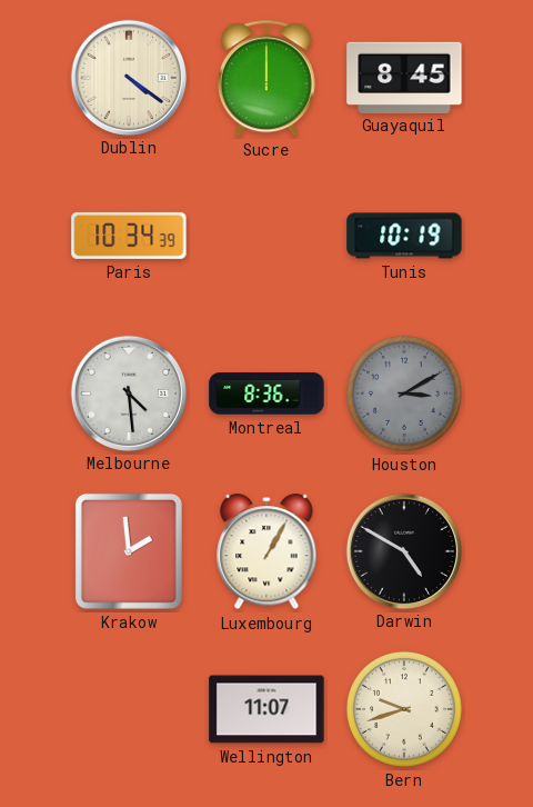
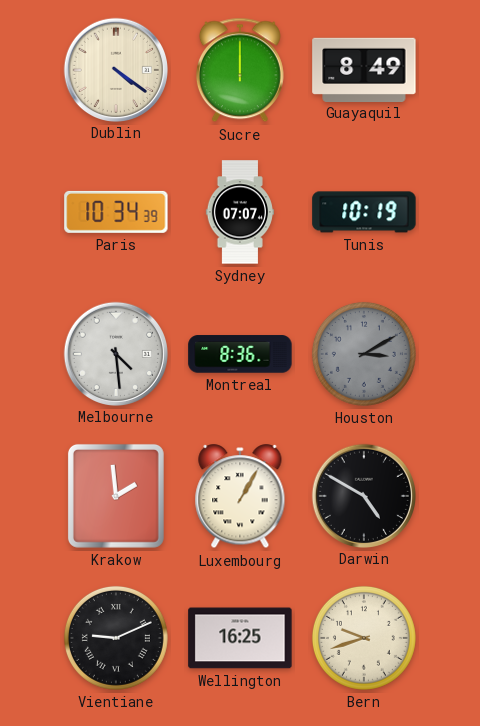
Guayaquil: 8:45 -> 8:49 (364, 69)
Sydney: none -> 07:07 (240, 212)
Vientiane: none -> 9:11 (116, 638)
Wellington: 11:07 -> 16:25 (240, 638)
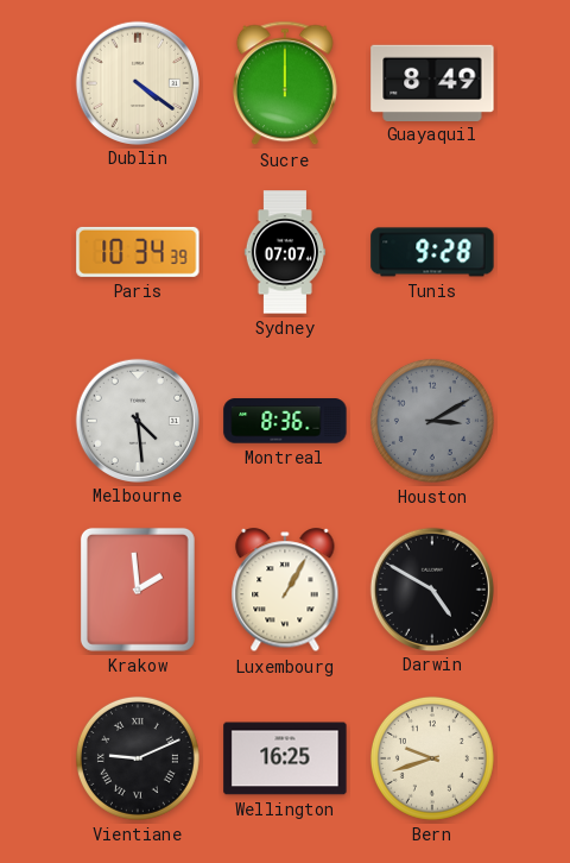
Tunis: 10:19 -> 9:28 (432, 252)
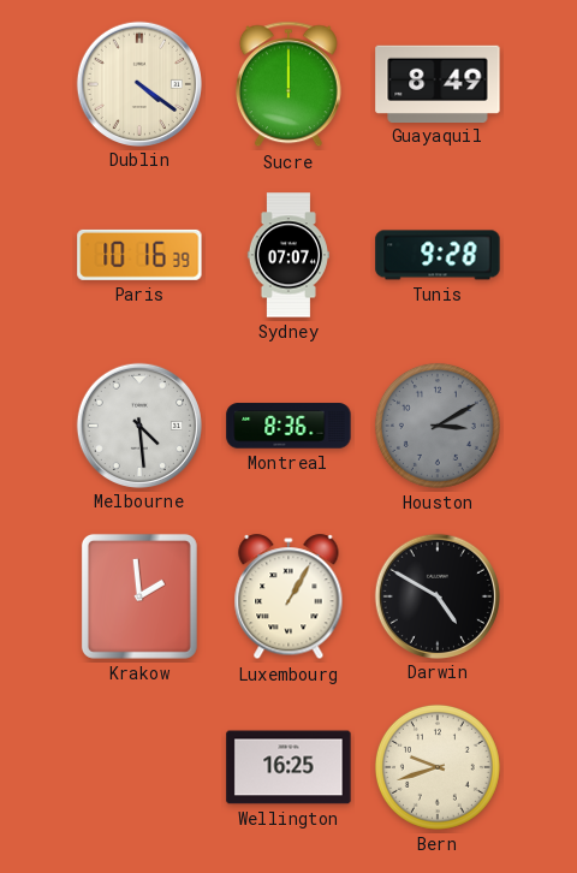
Paris: 10:34 -> 10:16 (139, 255)
Vientiane: 9:11 -> none (138, 758)
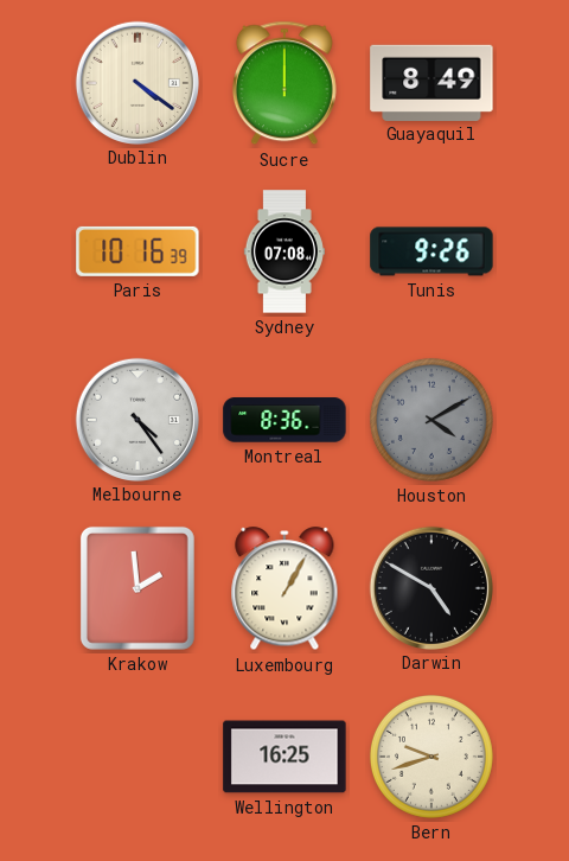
Sydney: 07:07 -> 07:08 (284, 251)
Tunis: 9:28 -> 9:26 (431, 251)
Melbourne: 4:29 -> 4:24 (136, 419)
Houston: 3:10 -> 4:10 (431, 420)
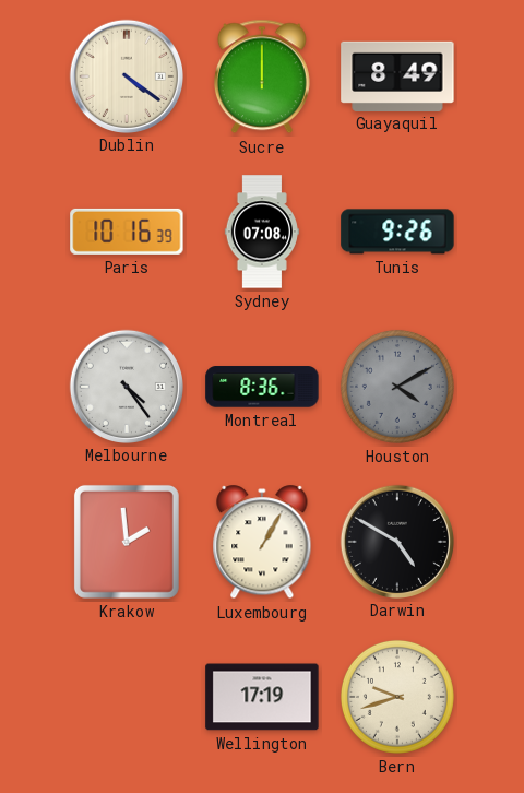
Wellington: 16:25 -> 17:19 (262, 697)
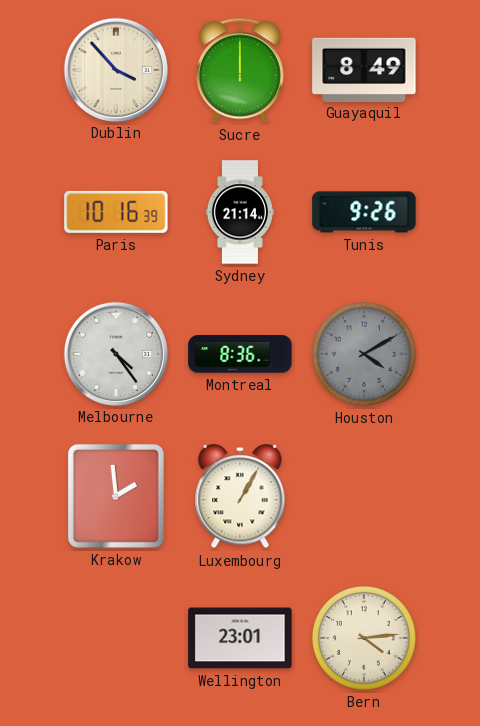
Dublin: 4:21 -> 3:53 (115, 69)
Sydney: 07:08 -> 21:14 (240, 212)
Darwin: 4:50 -> none (396, 541)
Wellington: 17:19 -> 23:01 (240, 638)
Bern: 9:42 -> 4:14 (364, 638)
